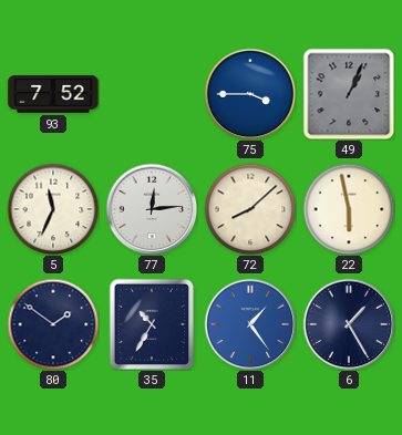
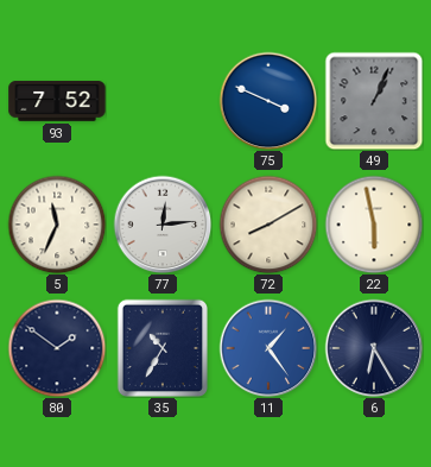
75: 3:45 -> 3:49 (268, 101)
72: 8:08 -> 8:10 (268, 225)
6: 1:25 -> 6:25 (374, 348)
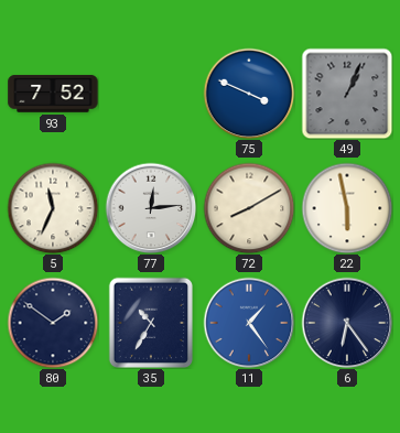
6: 6:25 -> 6:24 (347, 323)
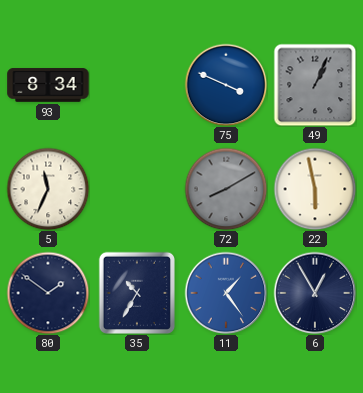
93: 7:52 -> 8:34 (48, 85)
77: 12:14 -> none (151, 208)
72 dial: cream -> grey (226, 189)
6: 6:24 -> 12:55 (315, 293)
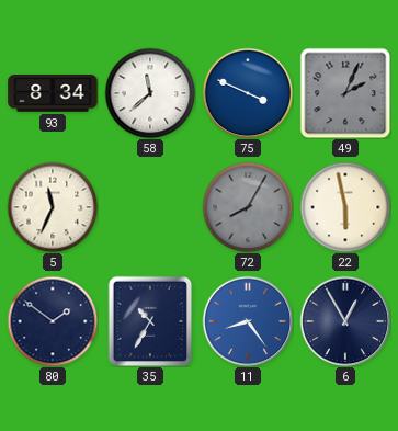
58: none -> 11:38 (150, 93)
49: 1:04 -> 2:04 (345, 93)
72: 8:10 -> 8:05 (248, 207)
11: 1:24 -> 8:24 (248, 321)
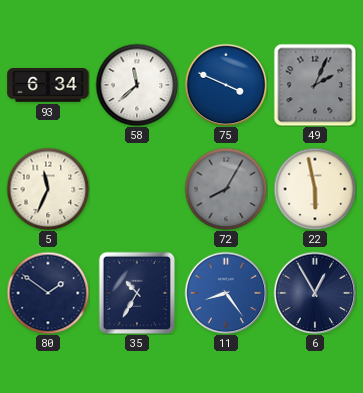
93: 8:34 -> 6:34 (48, 85)
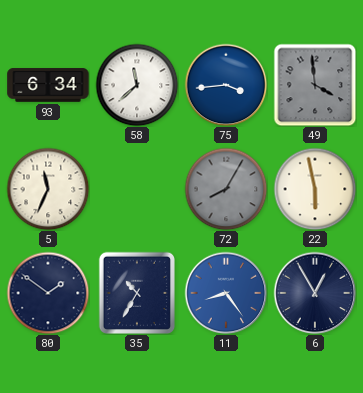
75: 3:49 -> 3:44 (226, 85)
49: 2:04 -> 3:59 (315, 85)
